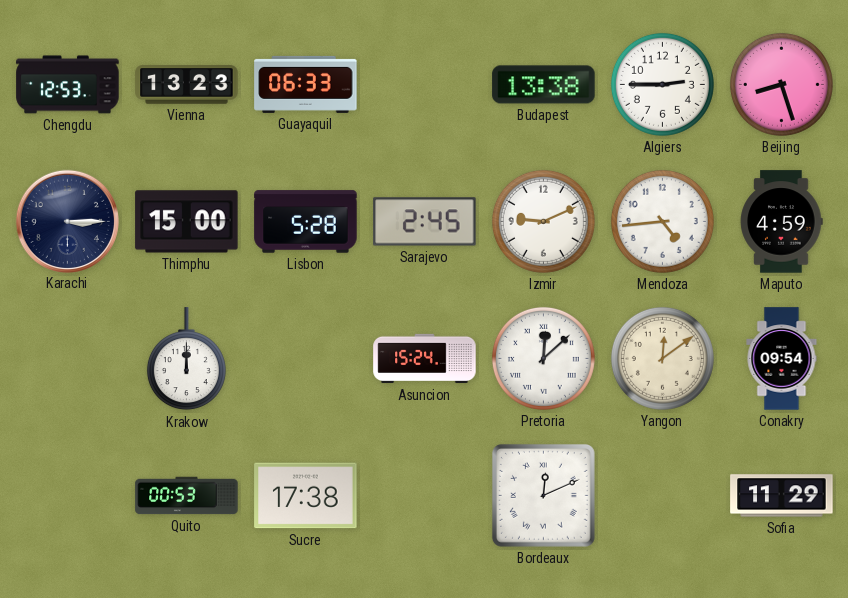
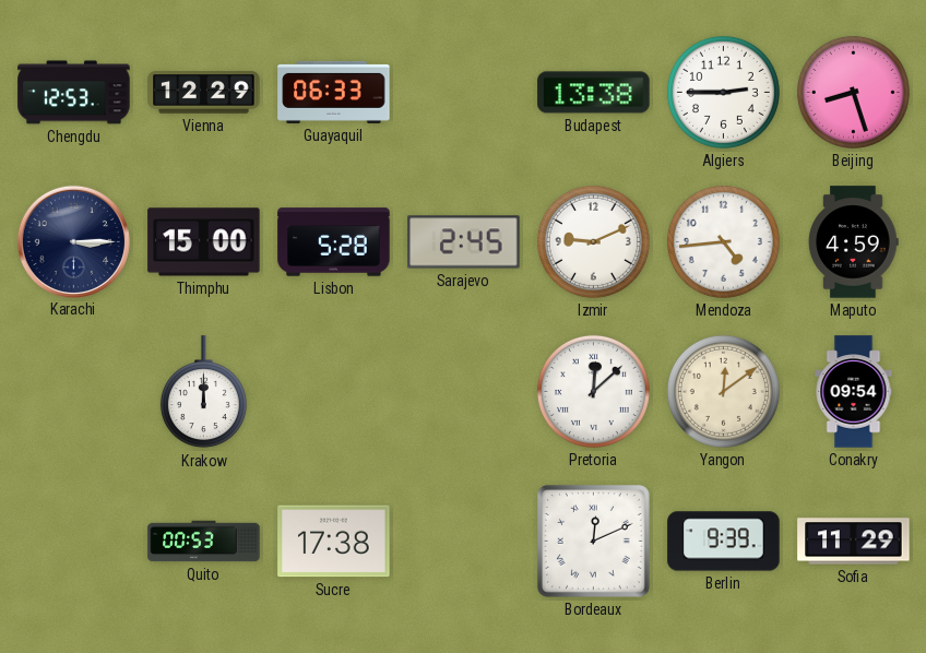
Vienna: 13:23 -> 12:29 (204, 93)
Asuncion: 15:24 -> none (425, 359)
Berlin: none -> 9:39 (724, 542)
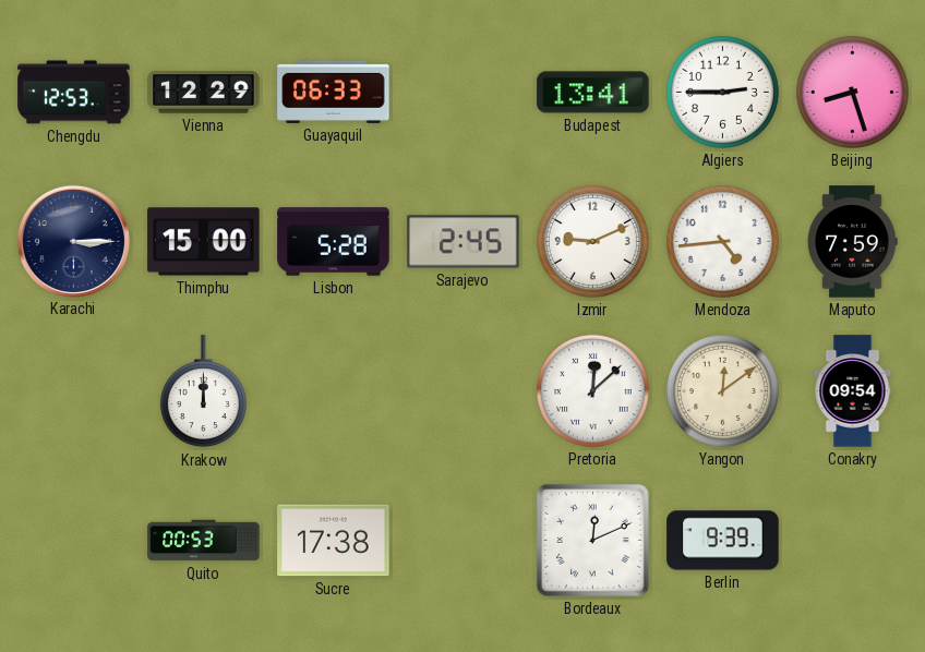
Budapest: 13:38 -> 13:41 (593, 93)
Maputo: 4:59 -> 7:59 (852, 242)
Sofia: 11:29 -> none (854, 542)
